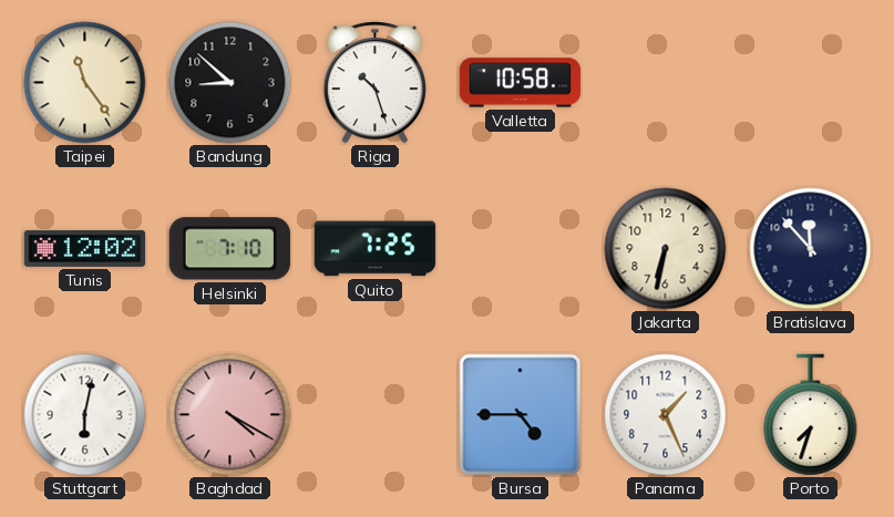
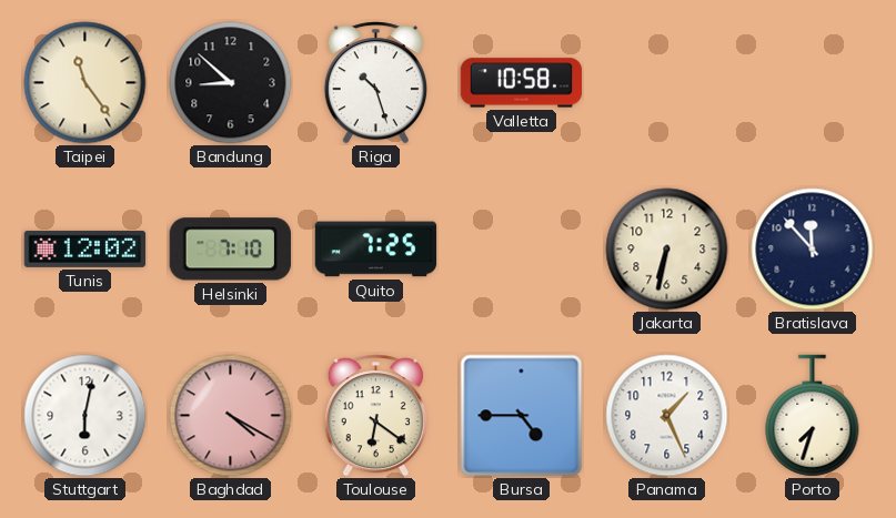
Toulouse: none -> 6:21 (375, 416)
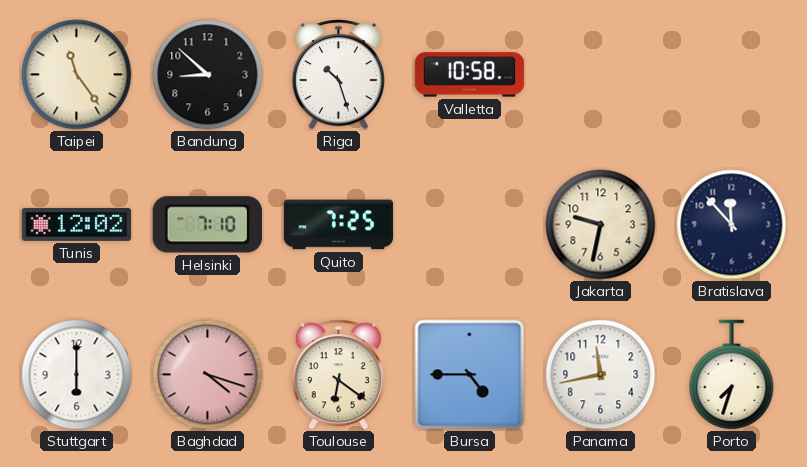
Jakarta: 6:32 -> 9:32 (601, 225)
Stuttgart: 6:02 -> 6:00 (77, 375)
Baghdad: 4:20 -> 4:18 (208, 375)
Panama: 1:26 -> 11:43 (601, 375)
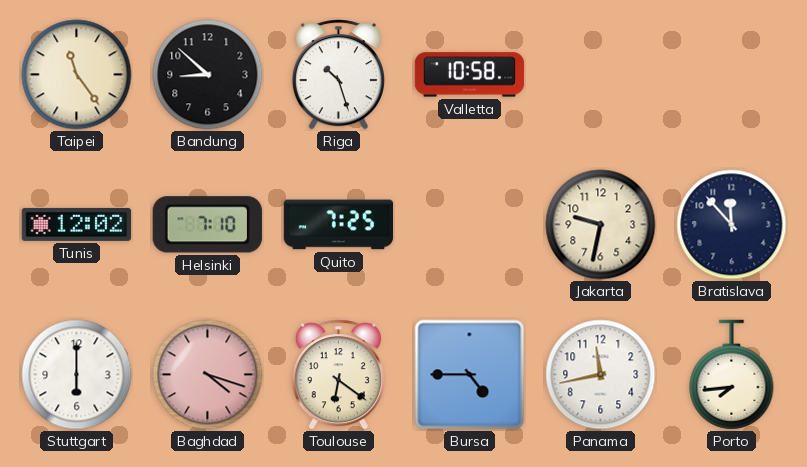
Porto: 7:33 -> 7:44 (732, 375)
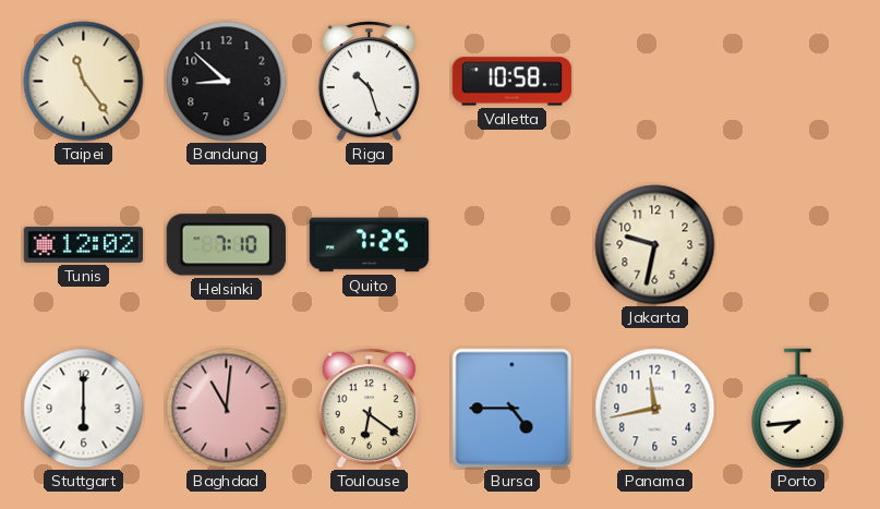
Bratislava: 11:53 -> none (732, 225)
Baghdad: 4:18 -> 11:01 (227, 409)
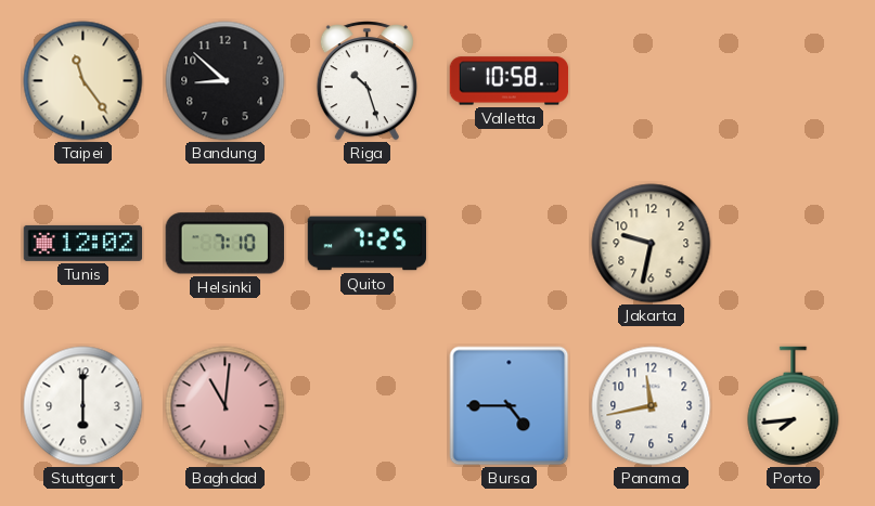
Toulouse: 6:21 -> none (369, 409)
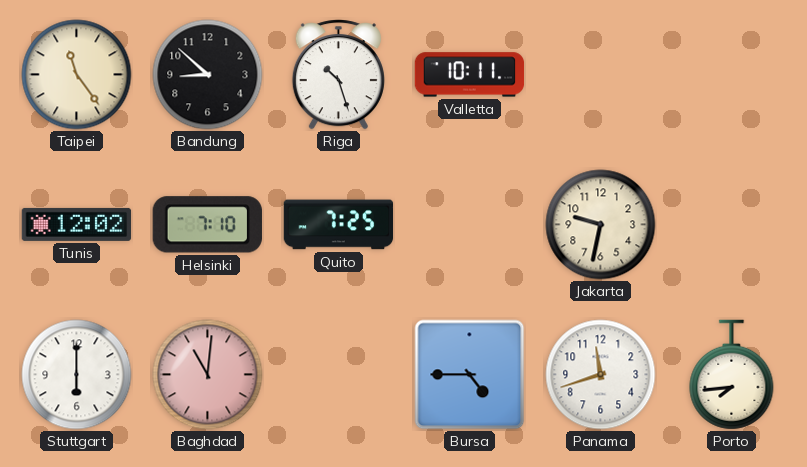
Valletta: 10:58 -> 10:11 (470, 75)
Panama: 11:43 -> 11:42 (601, 375)
